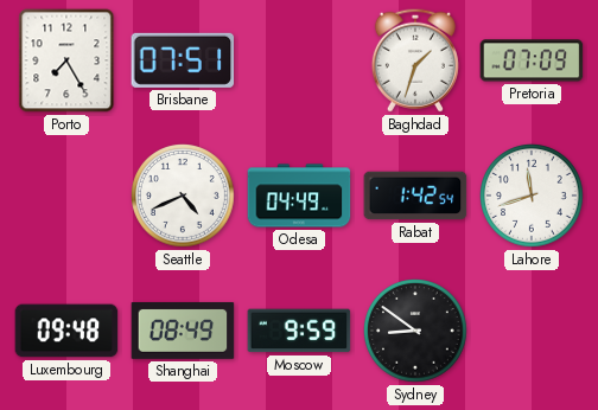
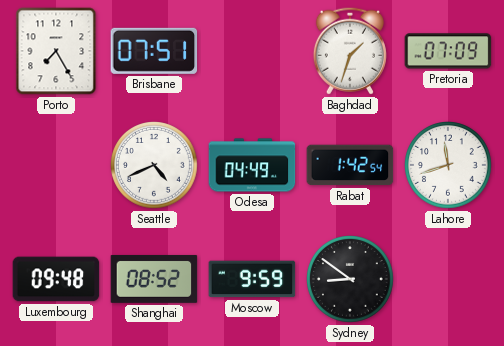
Shanghai: 08:49 -> 08:52 (154, 279)
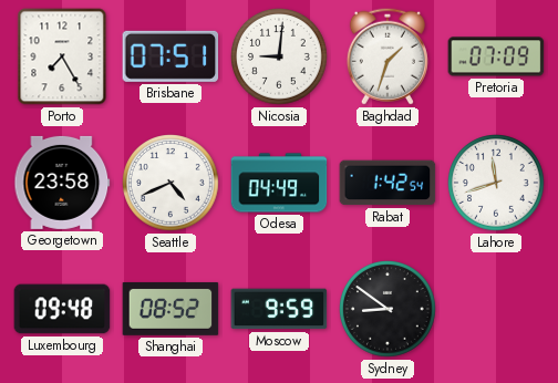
Nicosia: none -> 9:01 (280, 58)
Georgetown: none -> 23:58 (62, 183)
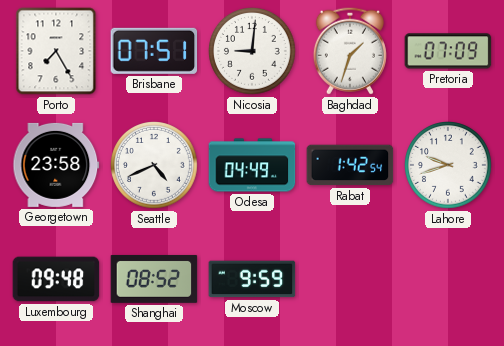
Lahore: 11:42 -> 9:42 (449, 166)
Sydney: 8:51 -> none (389, 310)
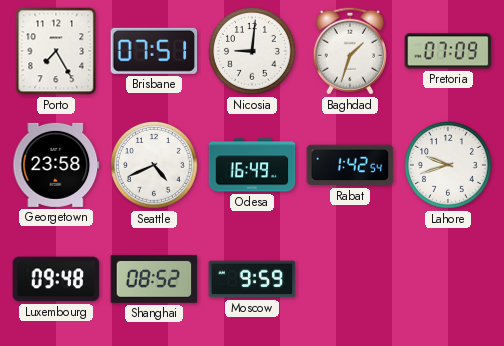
Odesa: 04:49 -> 16:49 (252, 165)
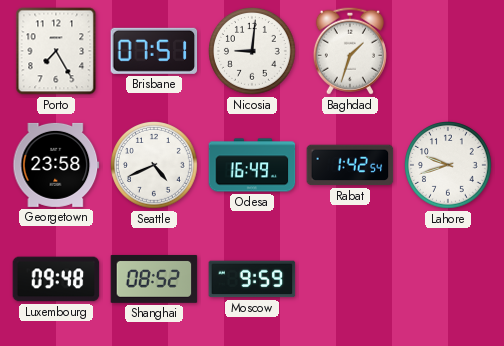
Pretoria: 07:09 -> none (448, 51)
